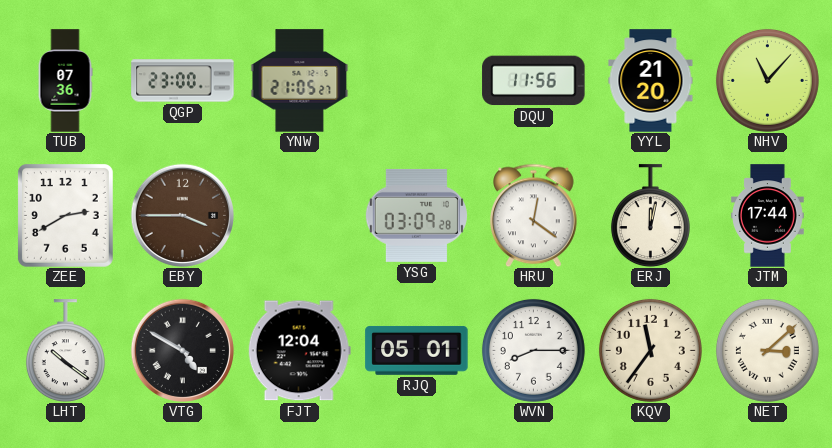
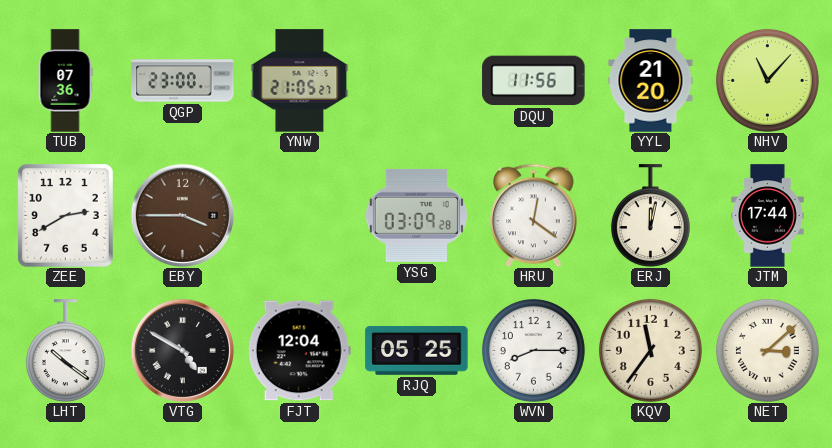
RJQ: 05:01 -> 05:25 (417, 350)
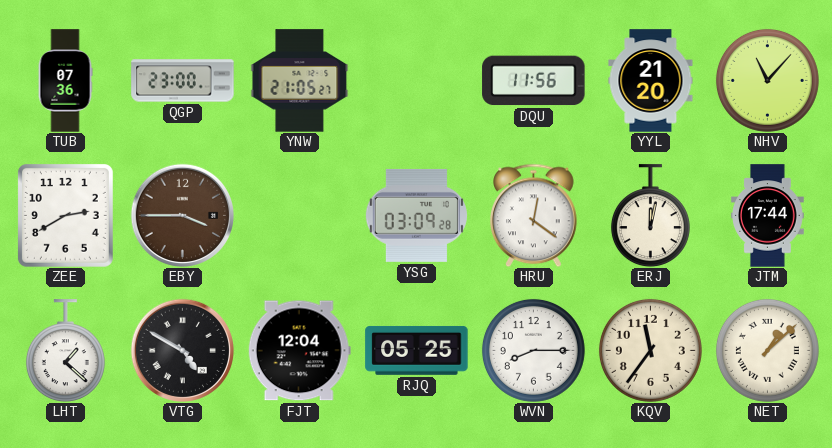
LHT: 10:21 -> 1:22 (65, 351)
NET: 3:08 -> 1:08 (767, 350)
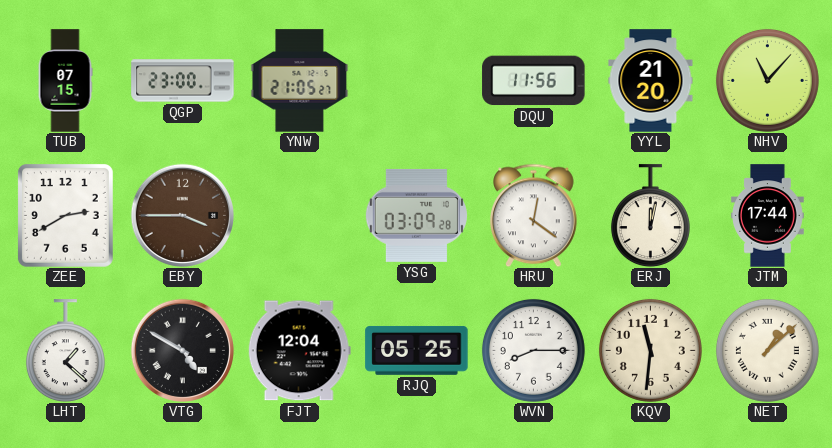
TUB: 07:36 -> 07:15 (65, 81)
KQV: 11:36 -> 11:31 (650, 350)
